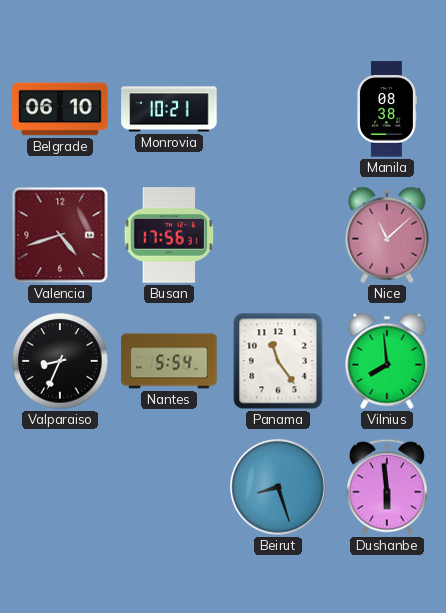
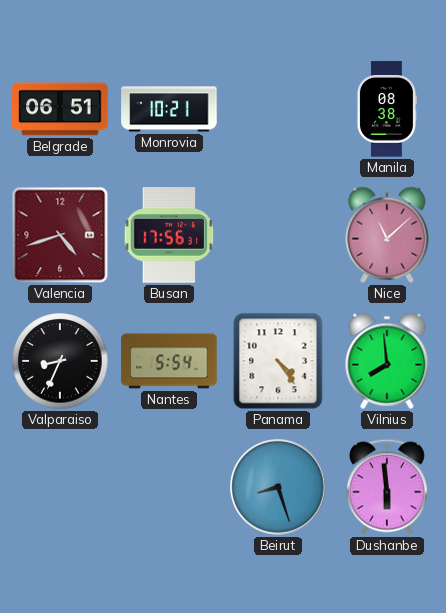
Belgrade: 06:10 -> 06:51 (60, 109)
Panama: 11:24 -> 4:24 (278, 361)
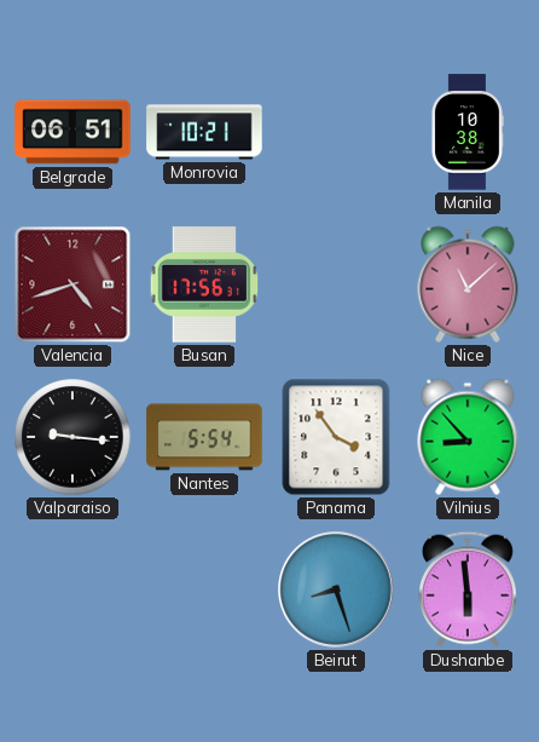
Manila: 08:38 -> 10:38 (466, 132)
Valparaiso: 8:34 -> 9:16 (73, 437)
Panama: 4:24 -> 3:54 (336, 437)
Vilnius: 7:59 -> 8:53 (468, 437)
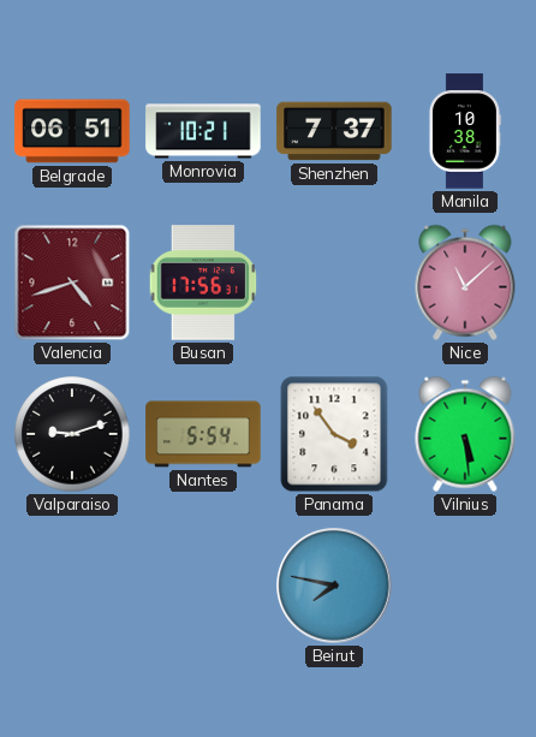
Shenzhen: none -> 7:37 (334, 131)
Valparaiso: 9:16 -> 9:12 (72, 434)
Vilnius: 8:53 -> 5:29 (465, 434)
Beirut: 8:27 -> 7:47 (334, 586)
Dushanbe: 5:59 -> none (468, 589)
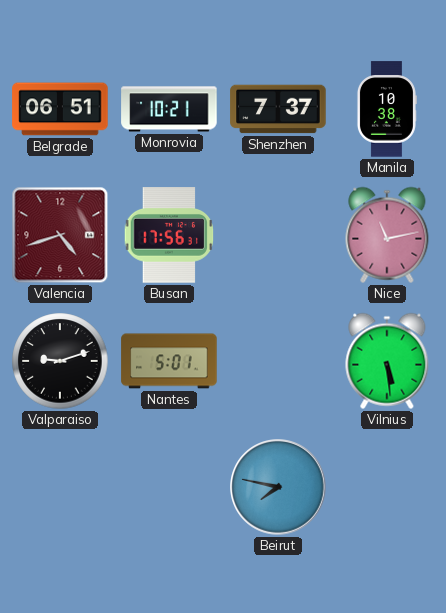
Nice: 11:08 -> 11:13 (387, 235)
Nantes: 5:54 -> 5:01 (169, 361)
Panama: 3:54 -> none (334, 434)
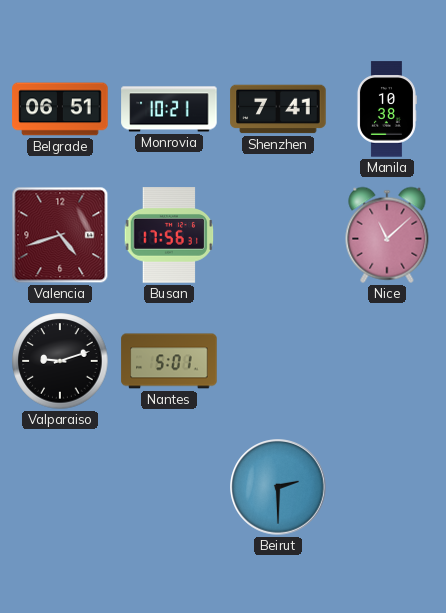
Shenzhen: 7:37 -> 7:41 (278, 109)
Nice: 11:13 -> 11:08 (387, 235)
Vilnius: 5:29 -> none (387, 361)
Beirut: 7:47 -> 2:30 (278, 487)
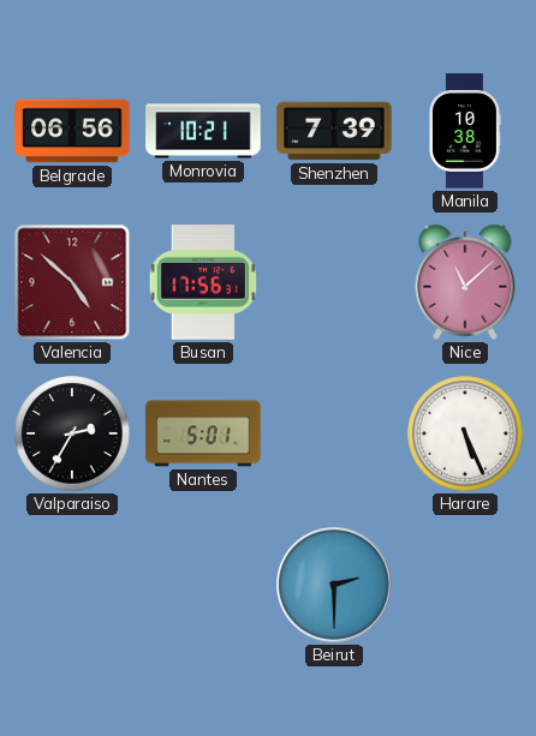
Belgrade: 06:51 -> 06:56 (72, 131)
Shenzhen: 7:41 -> 7:39 (334, 131)
Valencia: 4:42 -> 4:52 (72, 282)
Valparaiso: 9:12 -> 2:35 (72, 433)
Harare: none -> 5:26 (465, 433)
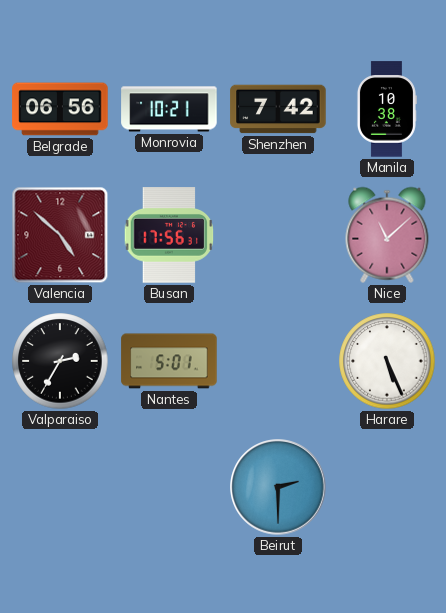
Shenzhen: 7:39 -> 7:42 (278, 109)
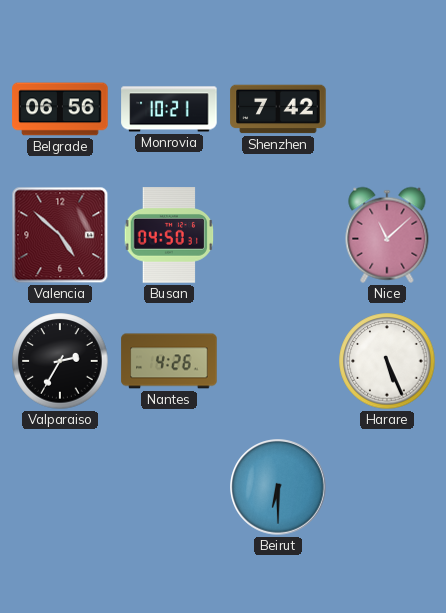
Manila: 10:38 -> none (386, 109)
Busan: 17:56 -> 04:50 (169, 235)
Nantes: 5:01 -> 4:26 (169, 361)
Beirut: 2:30 -> 6:30 (278, 487)
